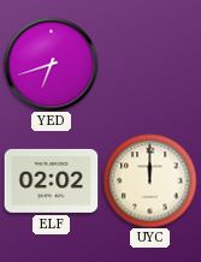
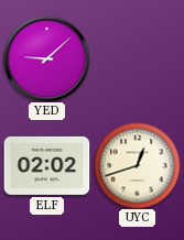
YED: 6:42 -> 9:08 (46, 58)
UYC: 12:00 -> 12:42 (137, 165)
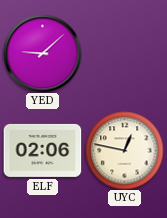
ELF: 02:02 -> 02:06 (42, 150)
UYC: 12:42 -> 12:47 (124, 150)
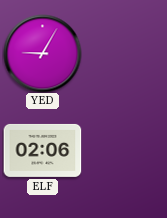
YED: 9:08 -> 9:05 (42, 53)
UYC: 12:47 -> none (124, 150)
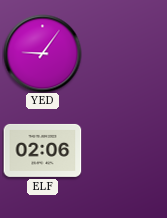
YED: 9:05 -> 9:06 (42, 53)
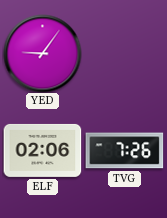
TVG: none -> 7:26 (124, 151)
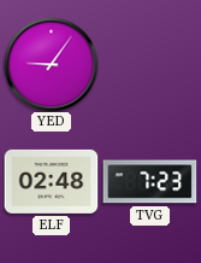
ELF: 02:06 -> 02:48 (51, 181)
TVG: 7:26 -> 7:23 (149, 182)
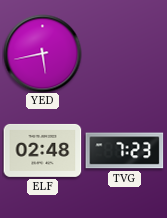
YED: 9:06 -> 5:43 (42, 53)
